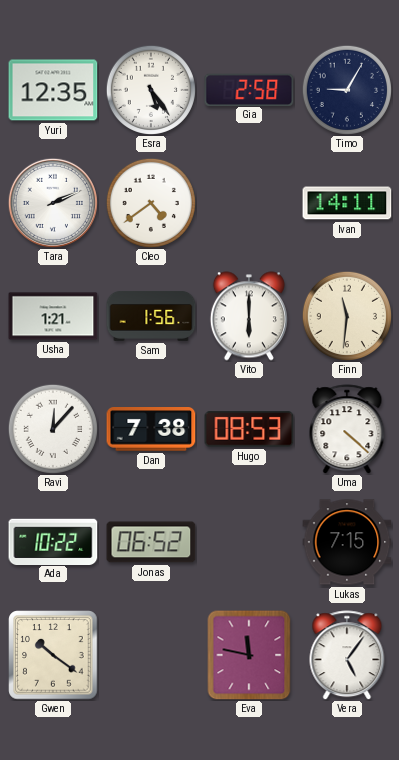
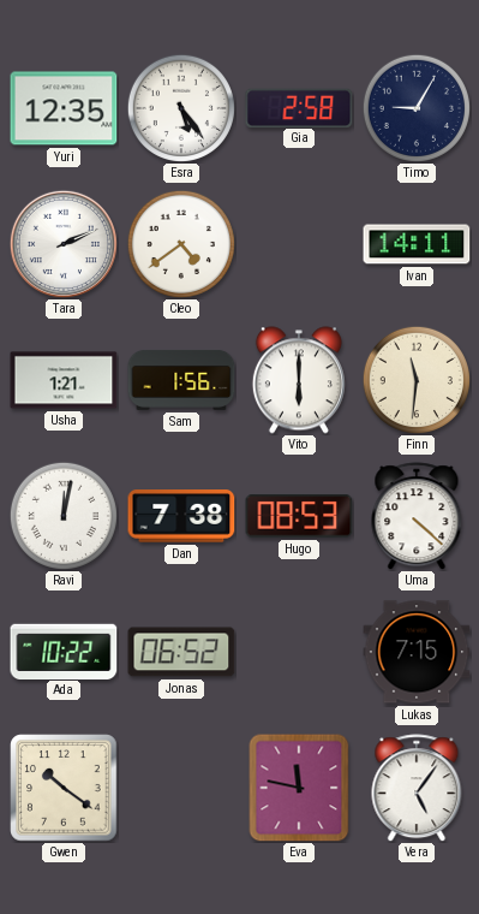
Ravi: 12:07 -> 12:02 (62, 515)
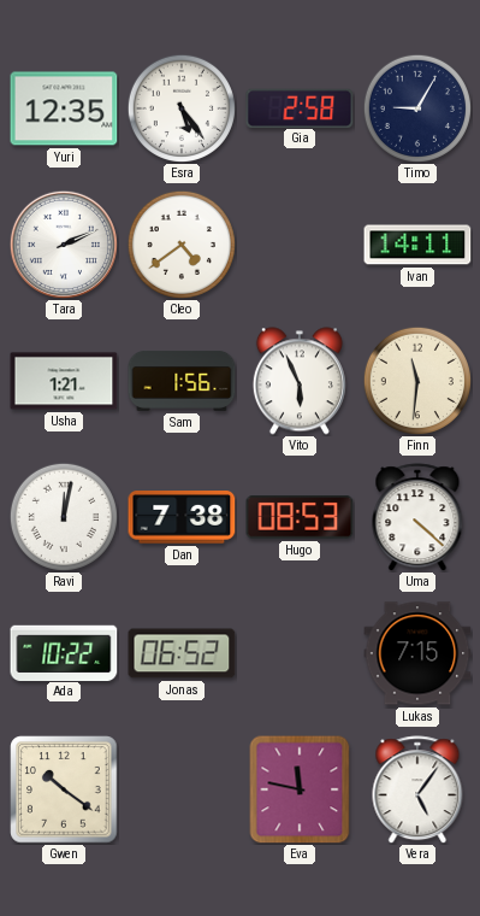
Vito: 6:00 -> 5:56 (300, 381)
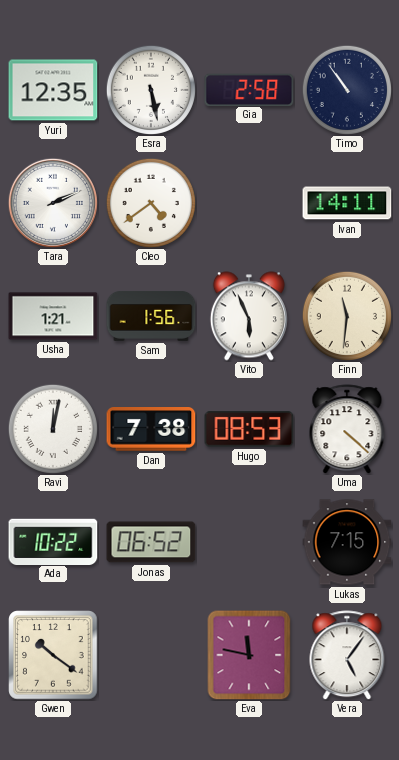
Esra: 5:24 -> 5:28 (150, 89)
Timo: 9:05 -> 10:54 (346, 89)
